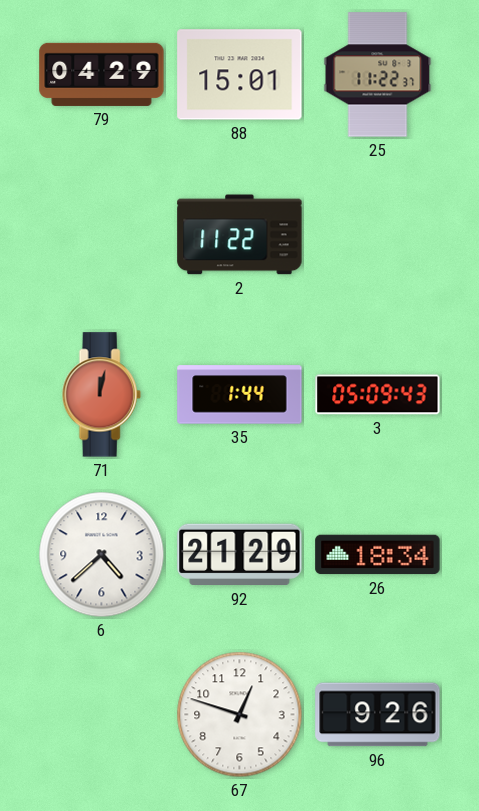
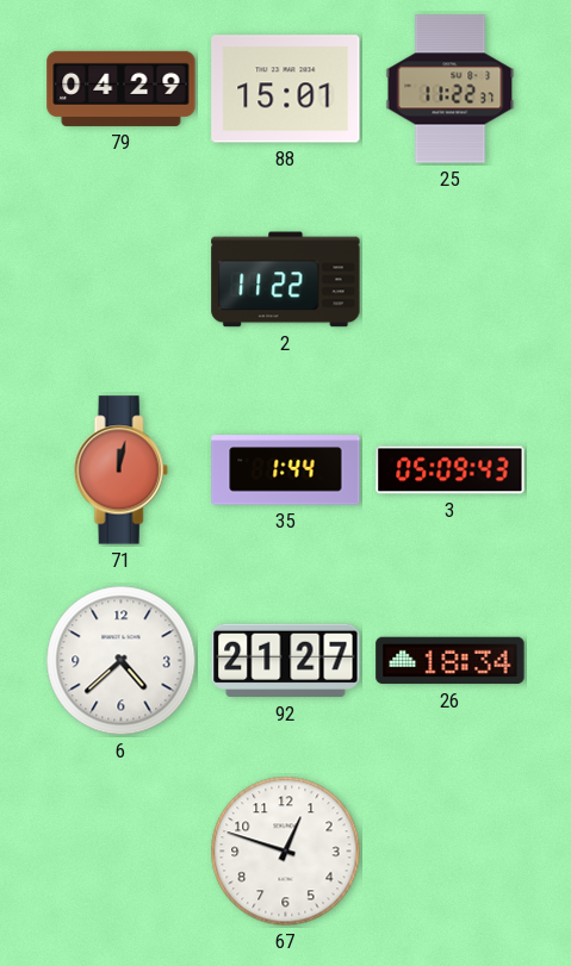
92: 21:29 -> 21:27 (286, 661)
96: 9:26 -> none (378, 715)
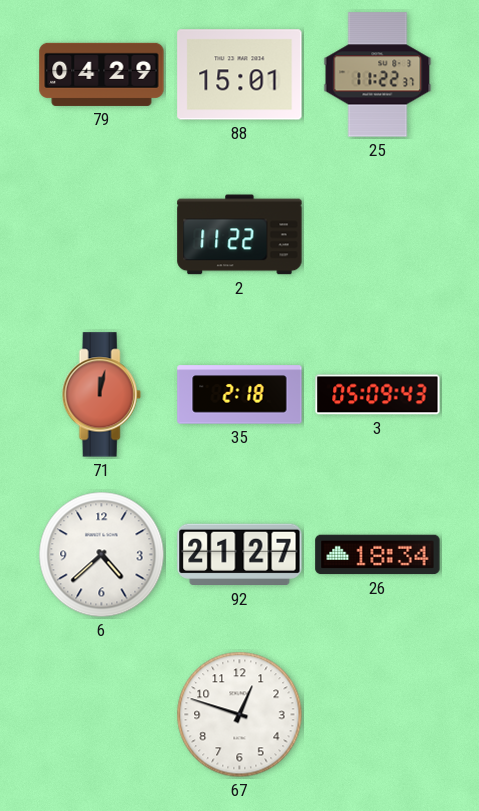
35: 1:44 -> 2:18 (240, 395)
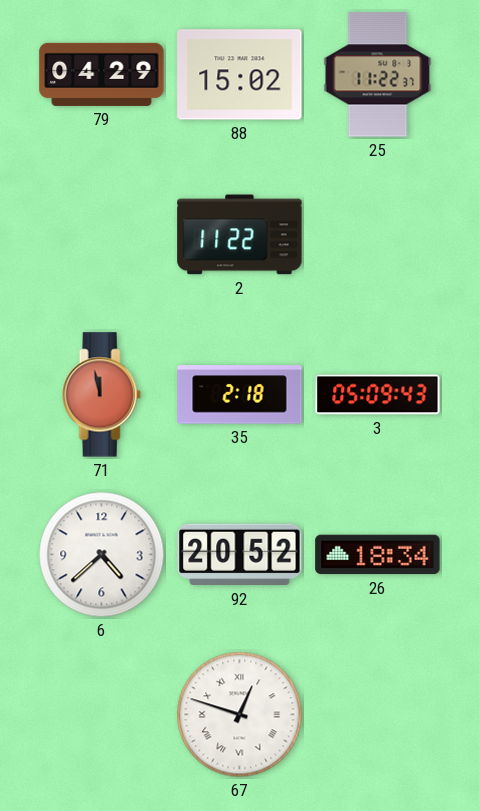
88: 15:01 -> 15:02 (240, 75)
71: 12:02 -> 11:58 (101, 395)
92: 21:27 -> 20:52 (240, 555)
67 numerals: Arabic -> Roman (240, 715)
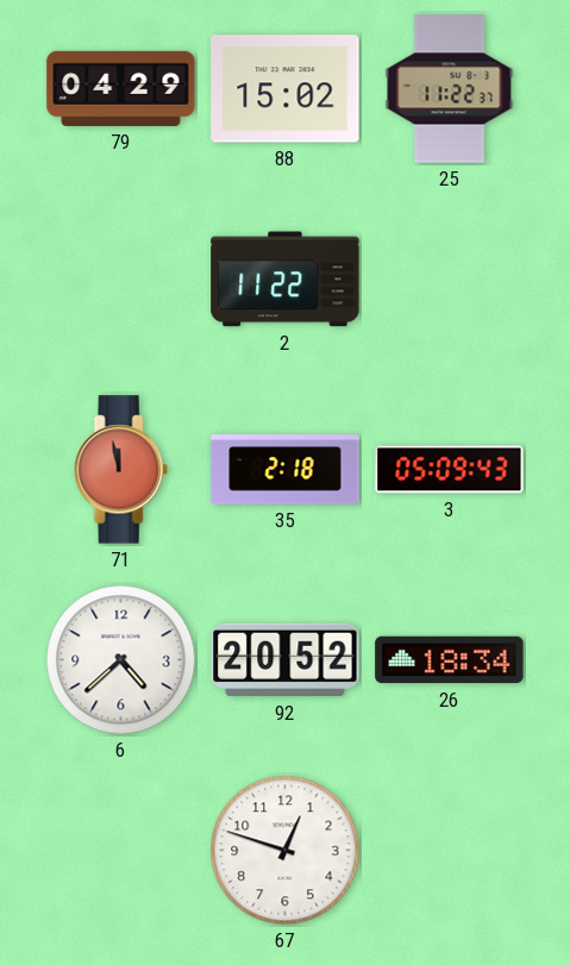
67 numerals: Roman -> Arabic (286, 851)
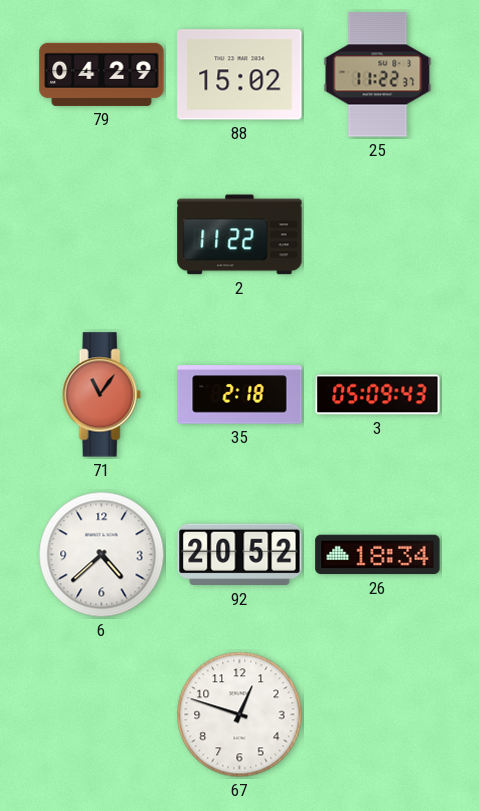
71: 11:58 -> 11:06 (101, 395)
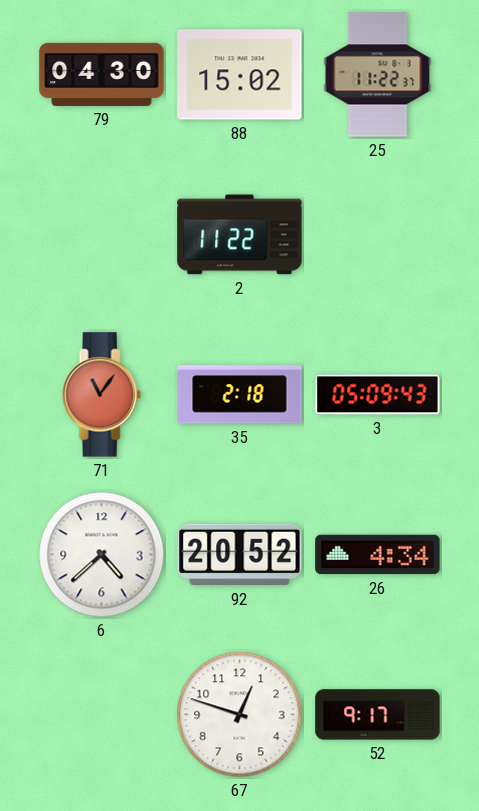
79: 04:29 -> 04:30 (102, 74)
26: 18:34 -> 4:34 (378, 555)
52: none -> 9:17 (378, 715)
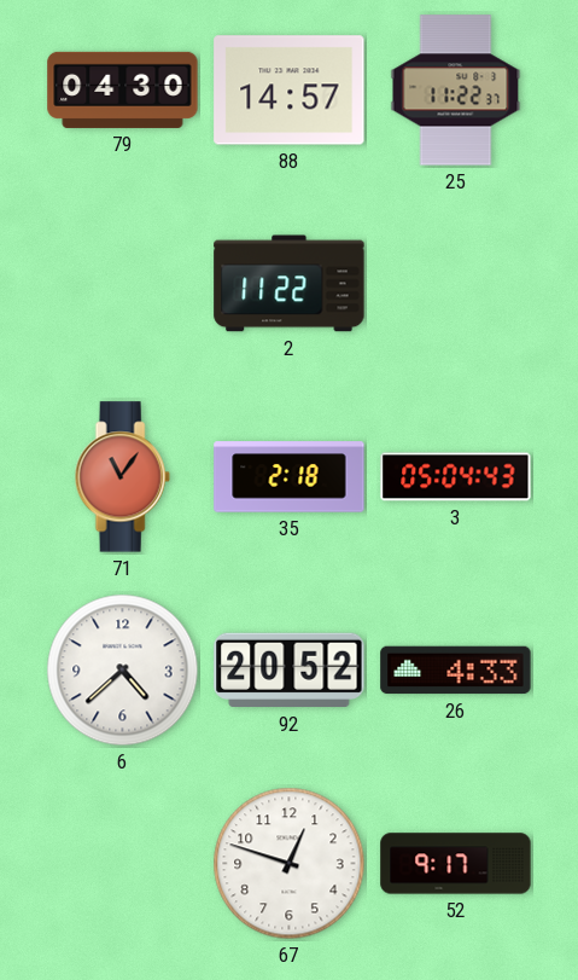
88: 15:02 -> 14:57 (290, 91)
3: 05:09 -> 05:04 (456, 477)
26: 4:34 -> 4:33 (456, 671)
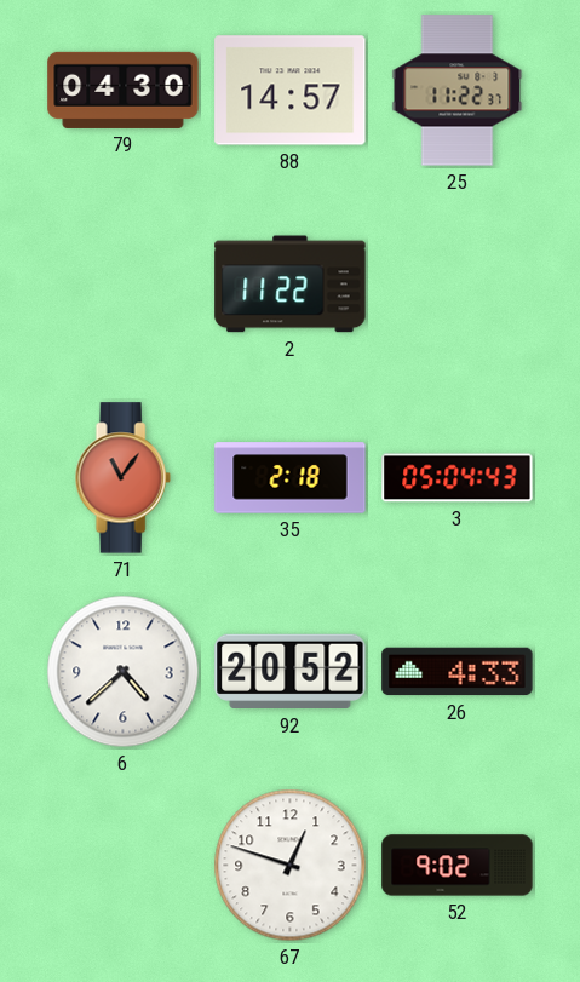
52: 9:17 -> 9:02 (458, 866)
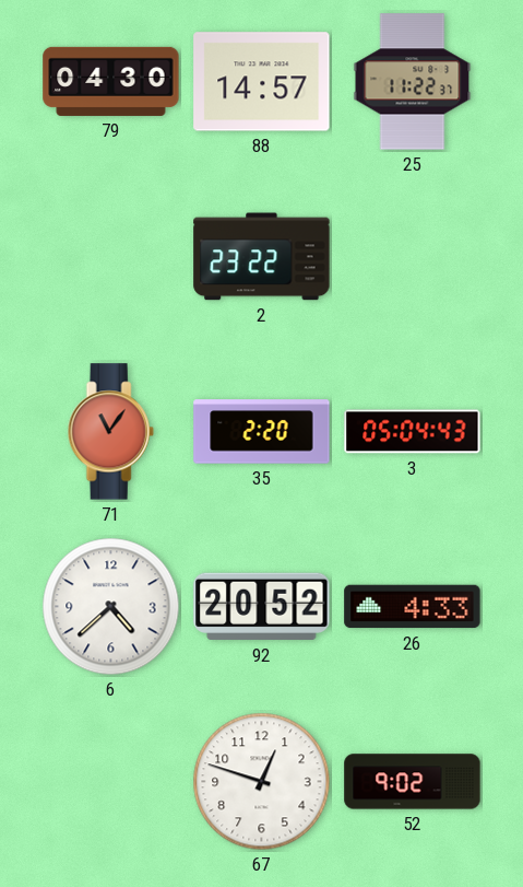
2: 11:22 -> 23:22 (262, 257)
35: 2:18 -> 2:20 (262, 432)
